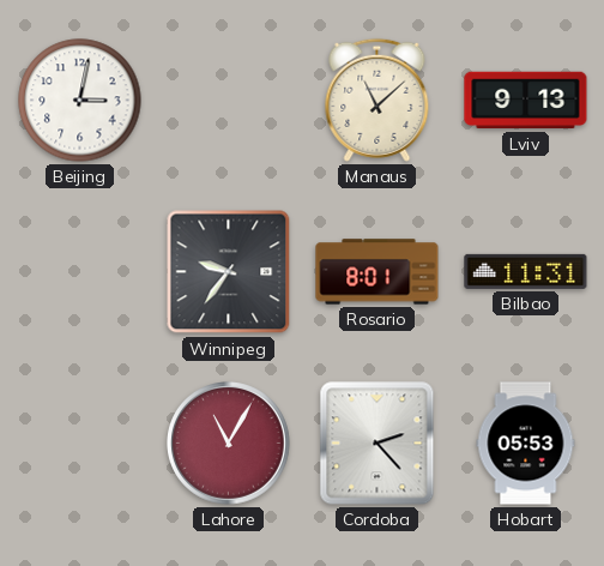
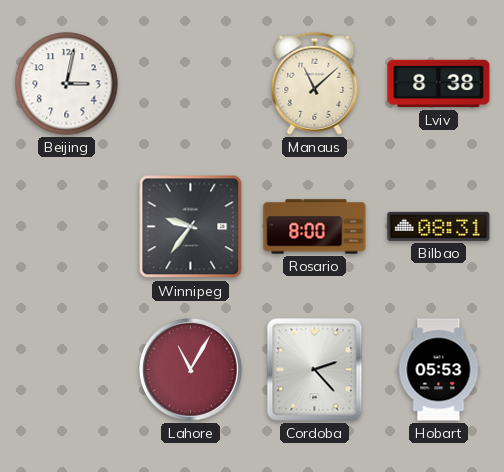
Lviv: 9:13 -> 8:38 (439, 84)
Rosario: 8:01 -> 8:00 (315, 227)
Bilbao: 11:31 -> 08:31 (439, 226)
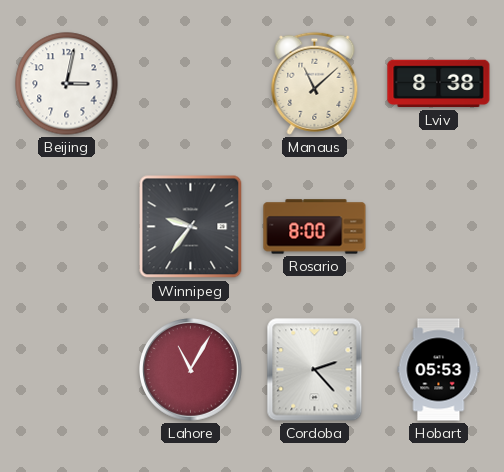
Bilbao: 08:31 -> none (439, 226)
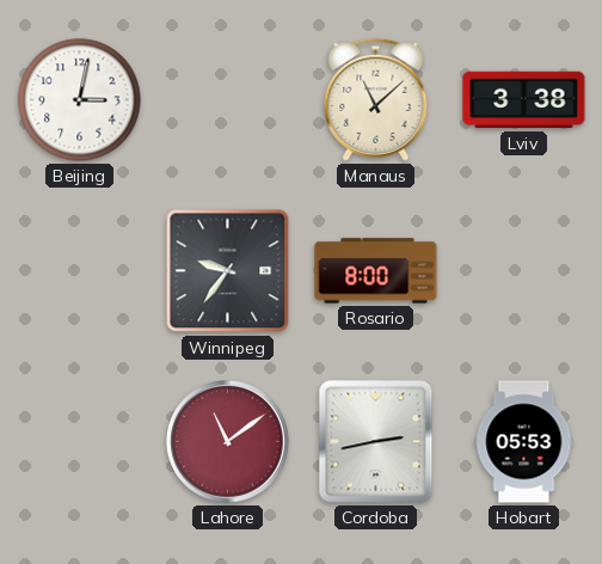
Lviv: 8:38 -> 3:38 (524, 100)
Lahore: 11:05 -> 11:09 (228, 442)
Cordoba: 2:23 -> 2:43 (376, 442)
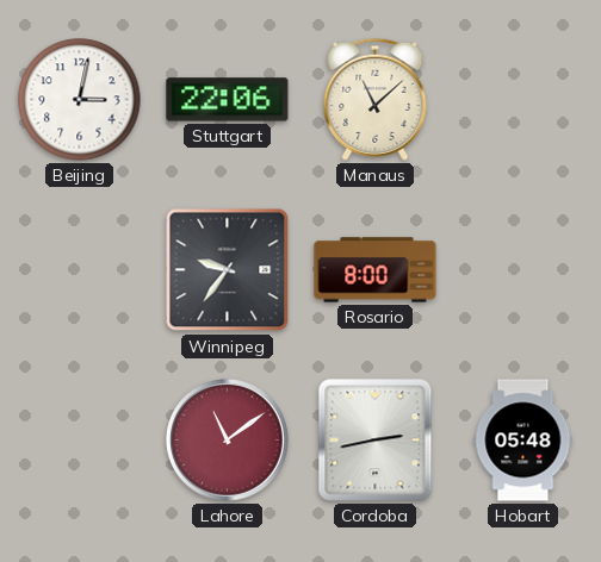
Stuttgart: none -> 22:06 (228, 100)
Lviv: 3:38 -> none (524, 100)
Hobart: 05:53 -> 05:48 (523, 441)
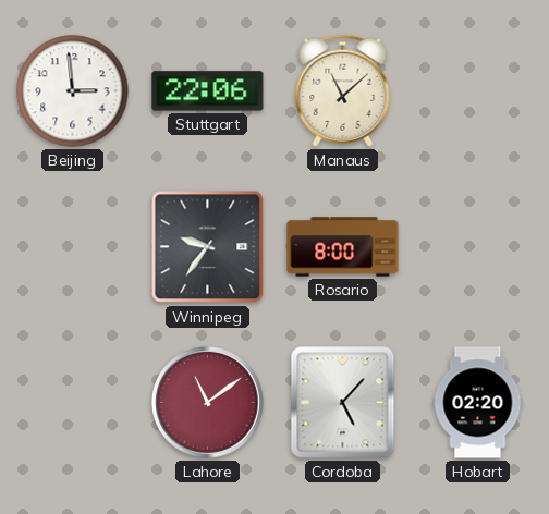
Beijing: 3:02 -> 2:59 (73, 91)
Cordoba: 2:43 -> 5:07 (343, 403)
Hobart: 05:48 -> 02:20 (478, 403)
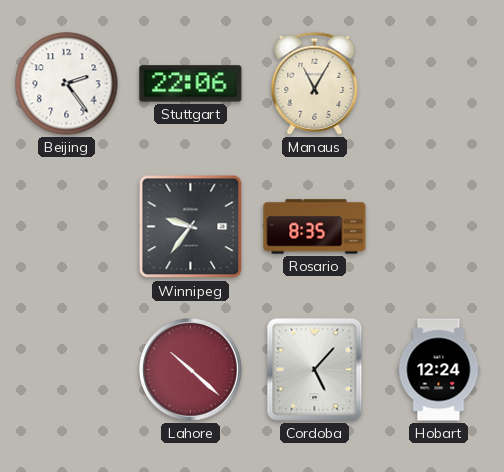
Beijing: 2:59 -> 2:24 (67, 84)
Manaus: 11:08 -> 11:05 (315, 83)
Rosario: 8:00 -> 8:35 (315, 227)
Lahore: 11:09 -> 10:22 (191, 370)
Hobart: 02:20 -> 12:24 (439, 370)
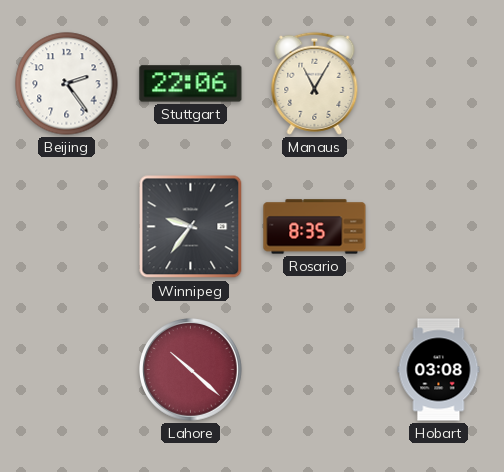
Cordoba: 5:07 -> none (315, 370)
Hobart: 12:24 -> 03:08 (439, 370)
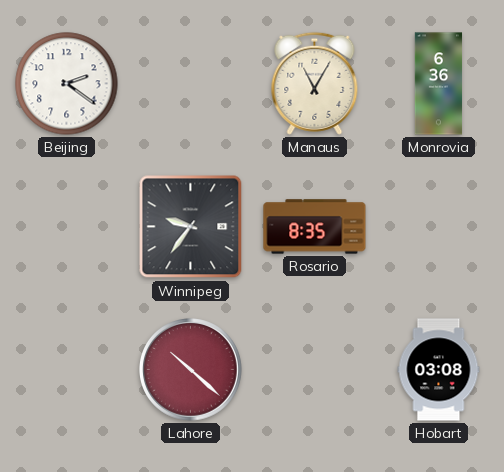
Beijing: 2:24 -> 2:21 (67, 84)
Stuttgart: 22:06 -> none (191, 84)
Monrovia: none -> 6:36 (439, 84)
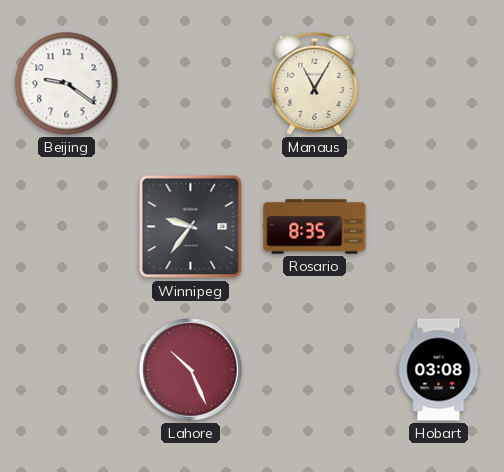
Beijing: 2:21 -> 9:21 (67, 84)
Monrovia: 6:36 -> none (439, 84)
Lahore: 10:22 -> 10:26 (191, 370)
